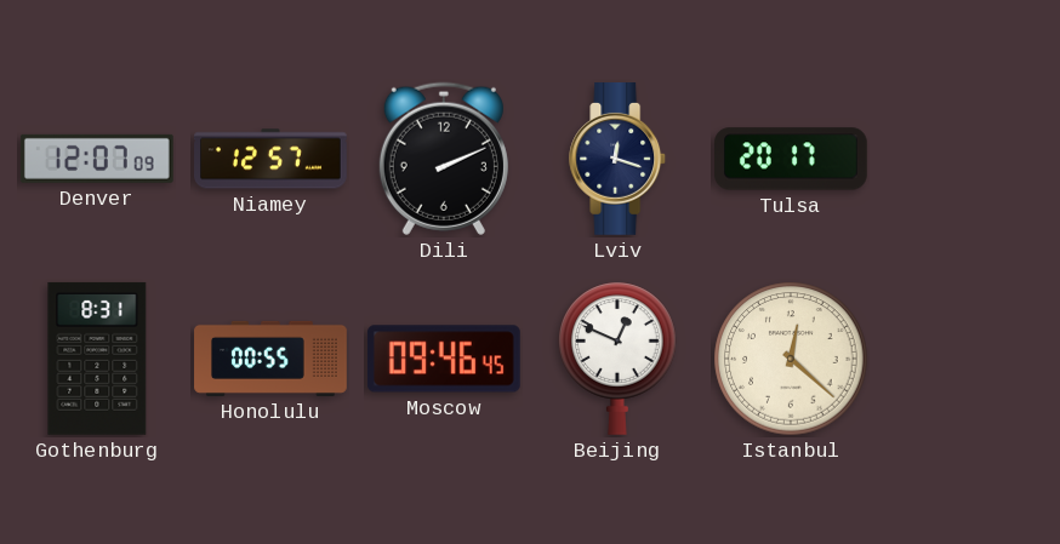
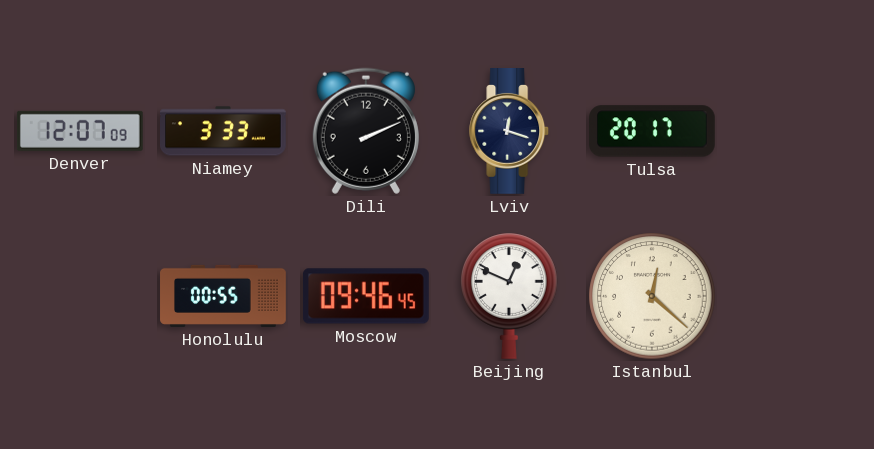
Niamey: 12:57 -> 3:33 (224, 131)
Gothenburg: 8:31 -> none (97, 359)
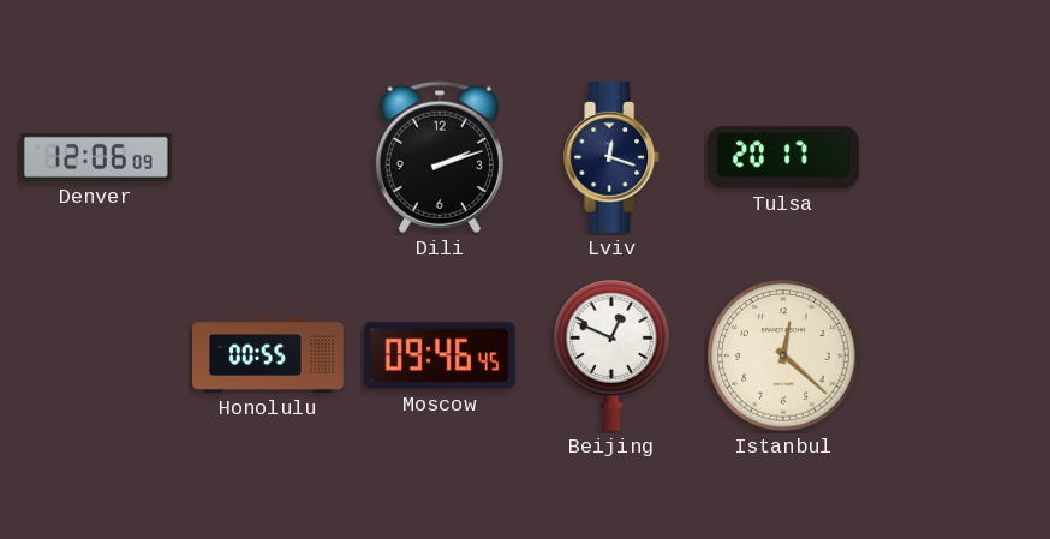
Denver: 12:07 -> 12:06 (96, 157)
Niamey: 3:33 -> none (224, 131)
Dili: 2:11 -> 2:12 (440, 157)
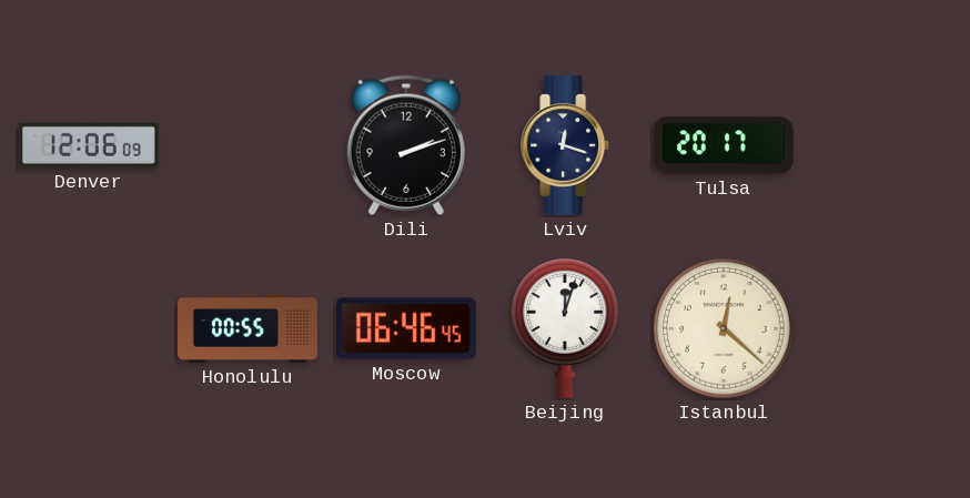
Moscow: 09:46 -> 06:46 (406, 328)
Beijing: 12:49 -> 12:03 (566, 328)
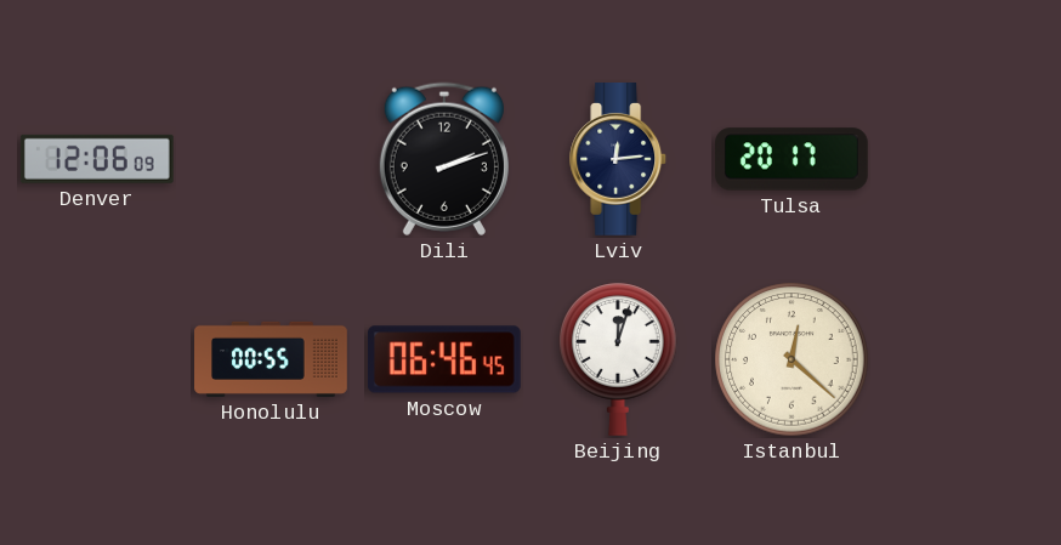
Lviv: 12:18 -> 12:14 (619, 160)
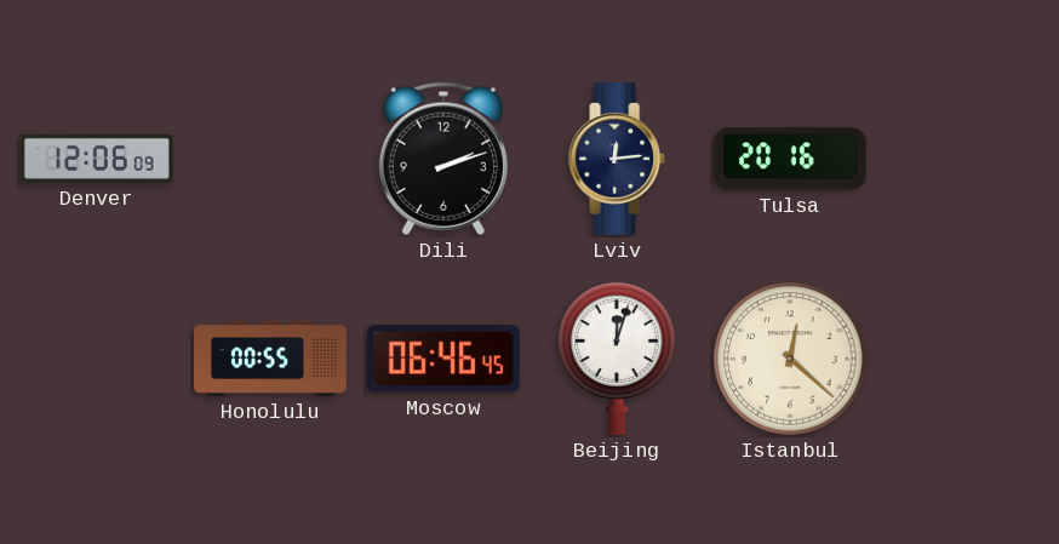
Tulsa: 20:17 -> 20:16 (791, 159)
